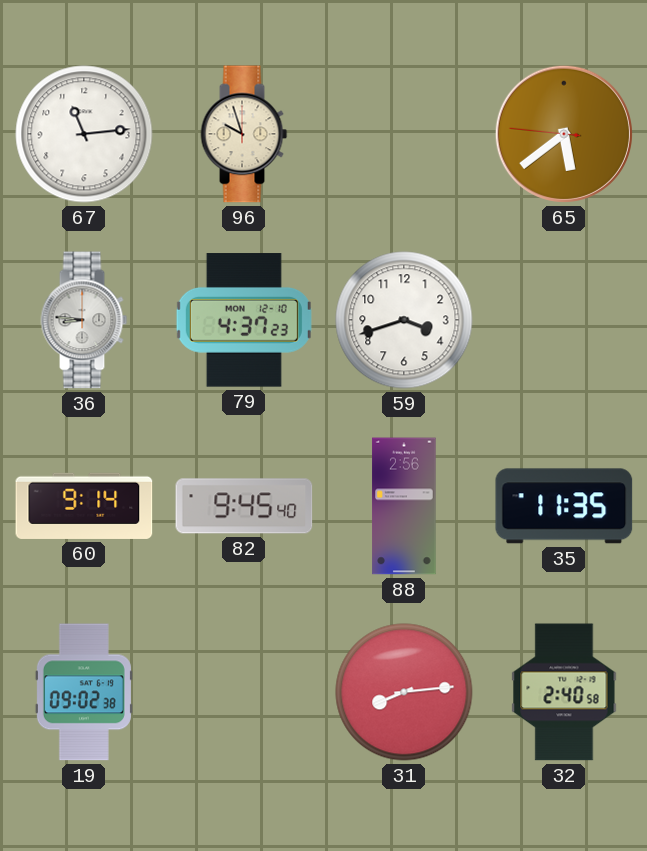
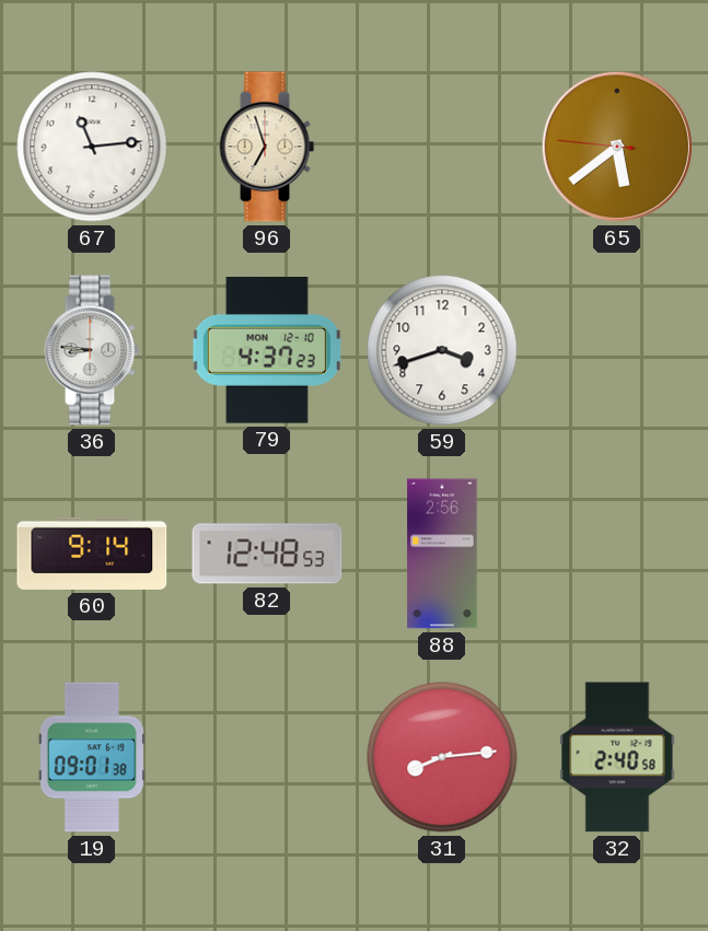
96: 9:57 -> 6:57 (267, 147)
82: 9:45 -> 12:48 (267, 554)
35: 11:35 -> none (564, 506)
19: 09:02 -> 09:01 (92, 757)
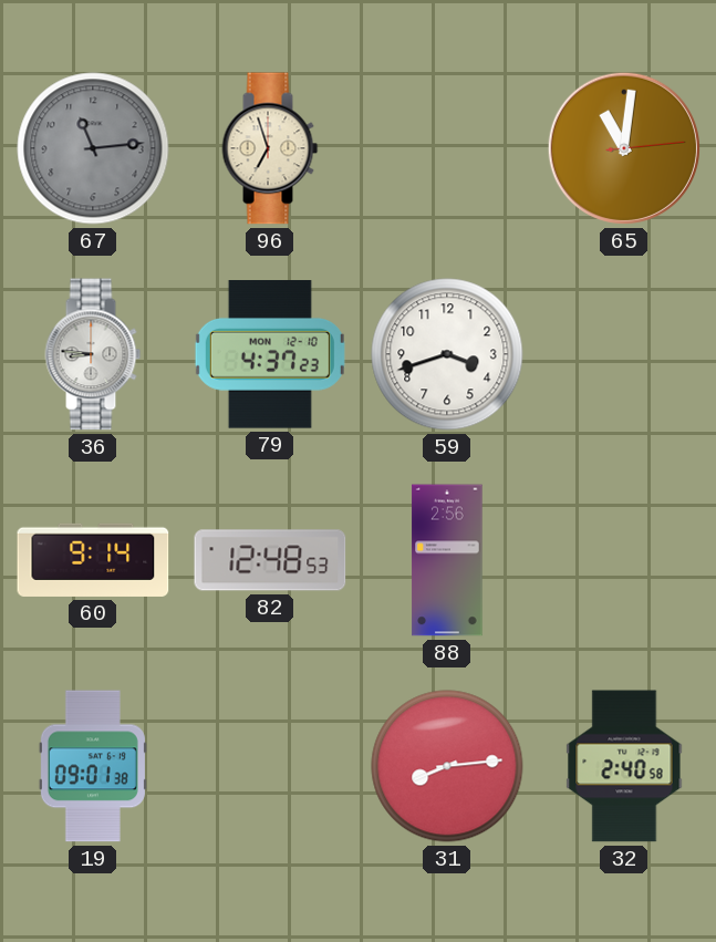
67 dial: white -> grey (93, 148)
65: 5:38 -> 11:01 (624, 148)
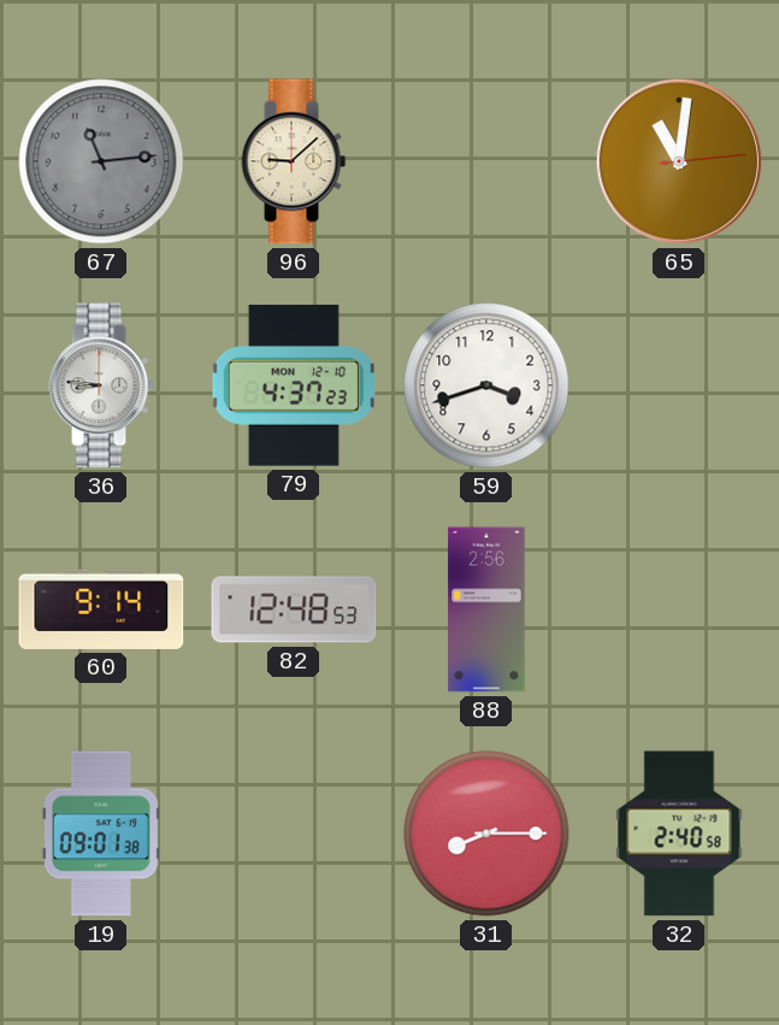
96: 6:57 -> 9:08 (294, 161)
31: 8:14 -> 8:15 (486, 833)
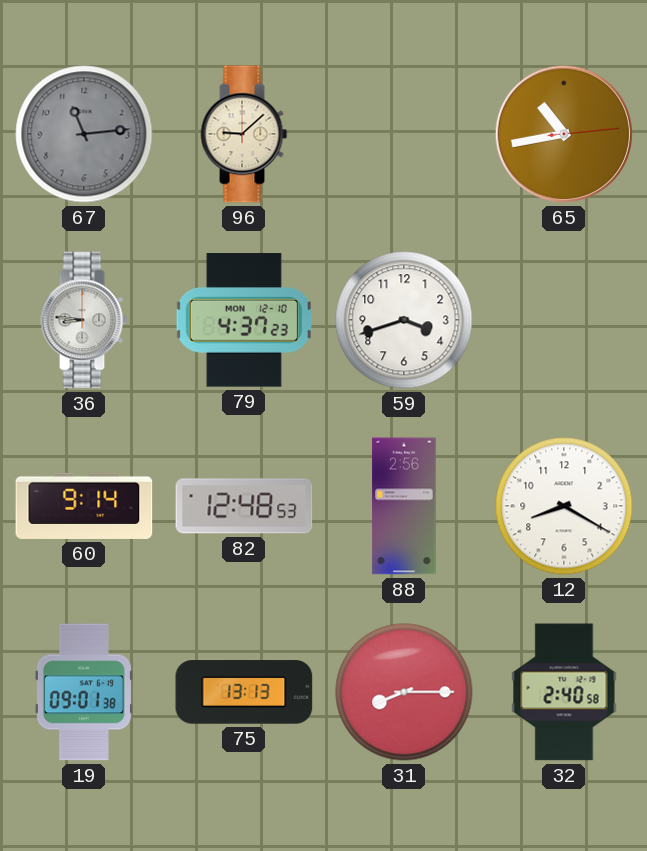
65: 11:01 -> 10:43 (564, 134)
12: none -> 8:20 (564, 506)
75: none -> 13:13 (244, 692)
